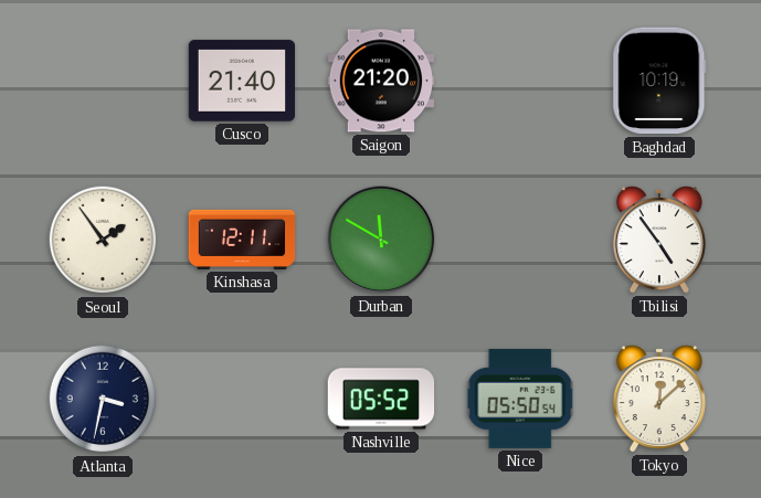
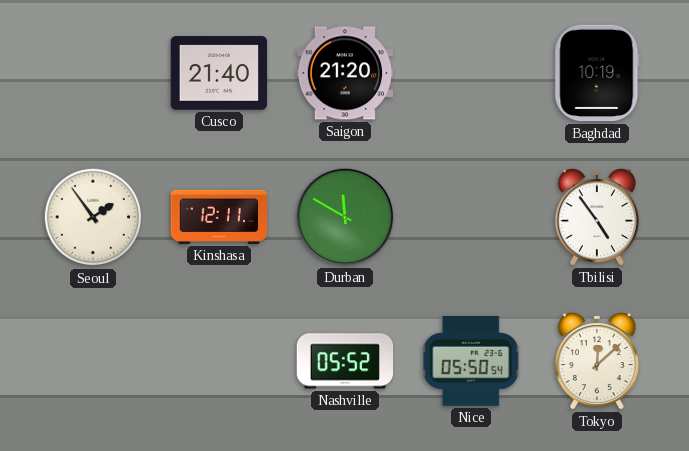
Atlanta: 3:32 -> none (103, 399)
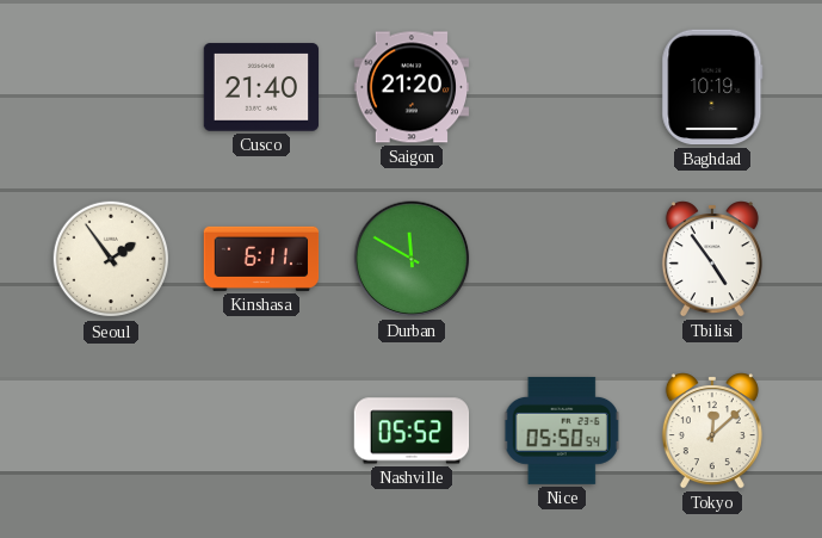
Kinshasa: 12:11 -> 6:11 (261, 259)
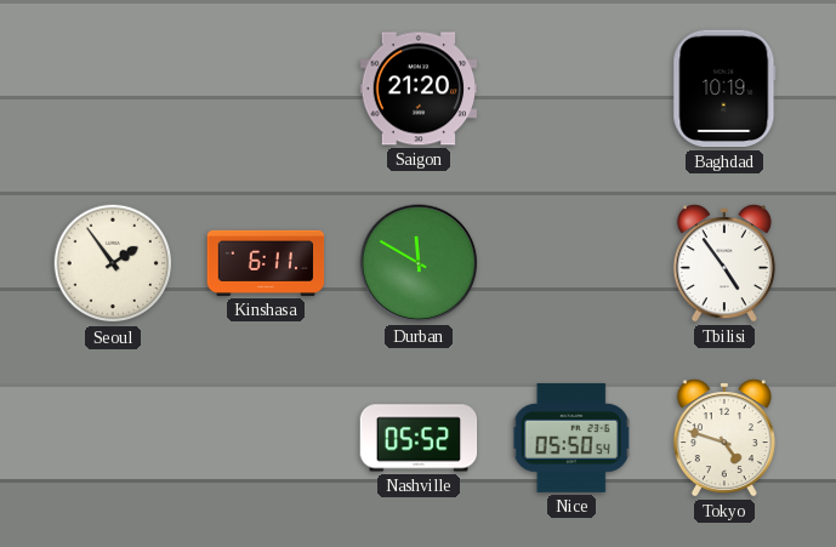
Cusco: 21:40 -> none (261, 87)
Tokyo: 12:08 -> 4:48 (724, 438)
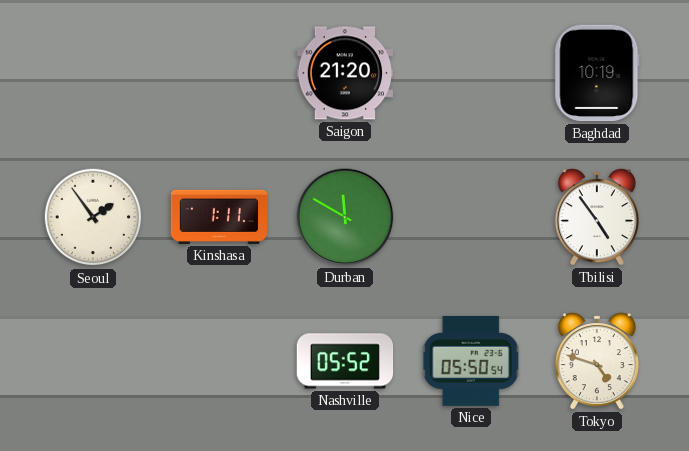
Kinshasa: 6:11 -> 1:11 (219, 217)
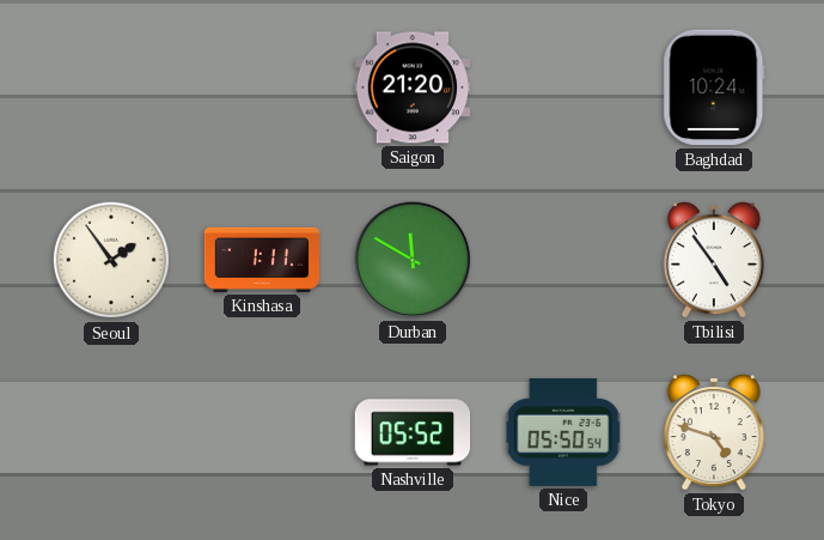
Baghdad: 10:19 -> 10:24 (714, 87)
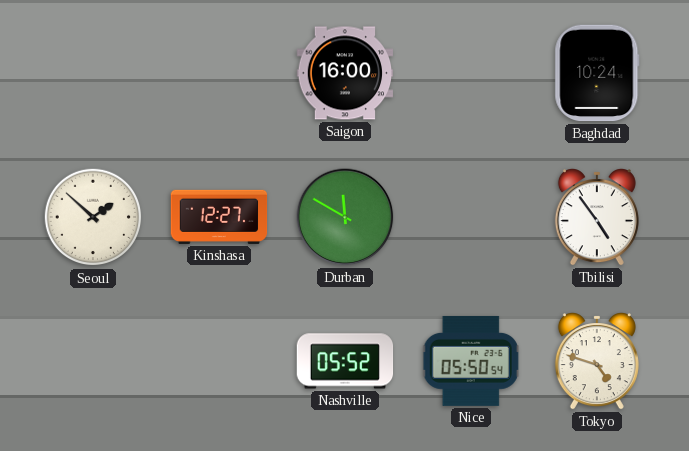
Saigon: 21:20 -> 16:00 (345, 73)
Seoul: 1:54 -> 1:52 (93, 217)
Kinshasa: 1:11 -> 12:27 (219, 217)
